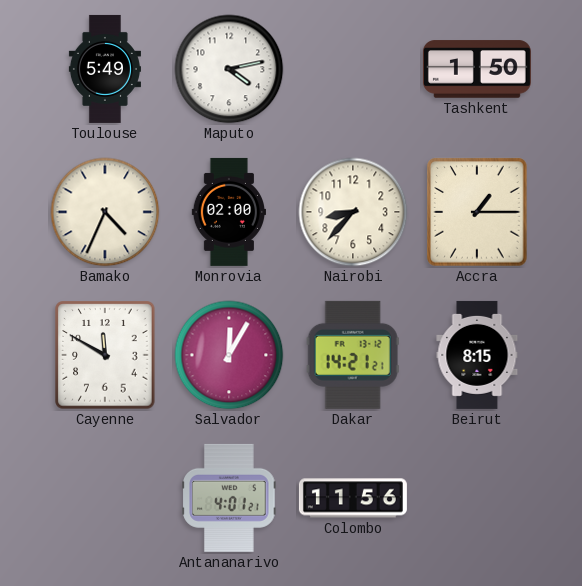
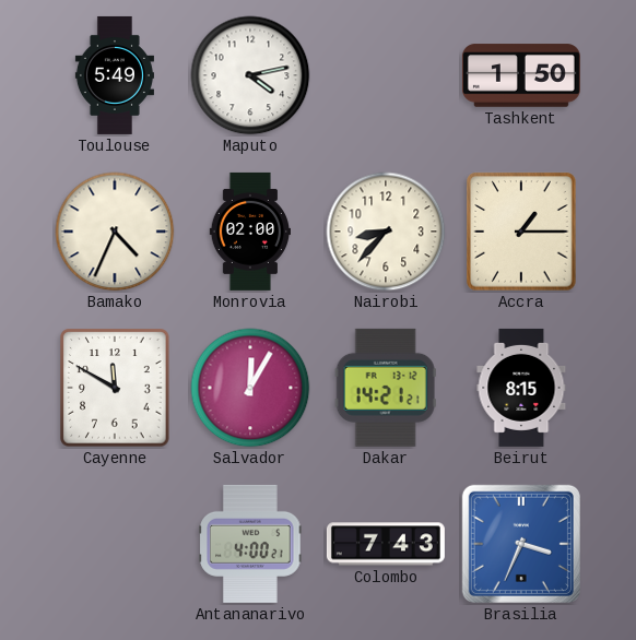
Antananarivo: 4:01 -> 4:00 (250, 544)
Colombo: 11:56 -> 7:43 (386, 544)
Brasilia: none -> 3:34 (521, 544)
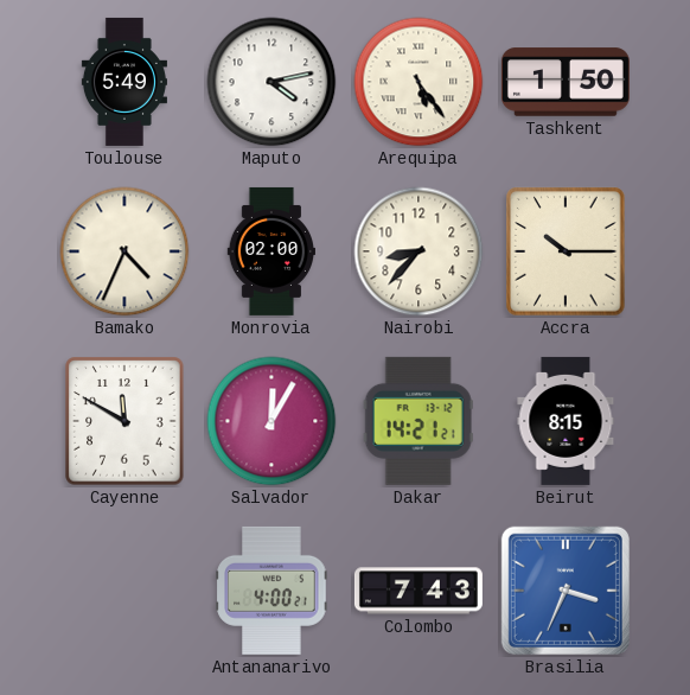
Arequipa: none -> 5:24 (419, 82)
Accra: 1:15 -> 10:15 (566, 251)
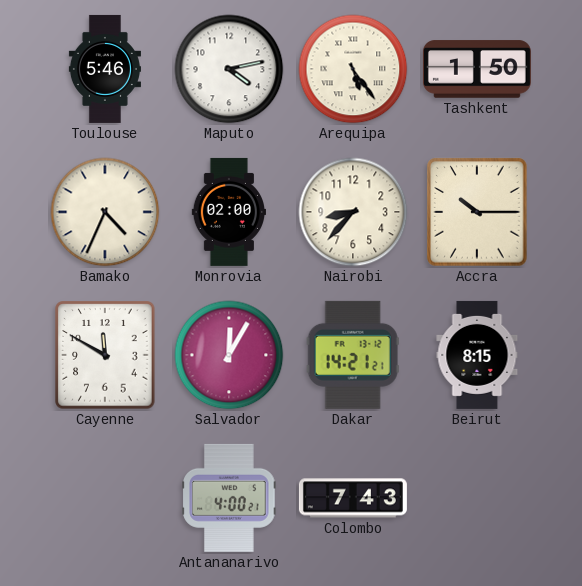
Toulouse: 5:49 -> 5:46 (105, 69)
Brasilia: 3:34 -> none (566, 591)
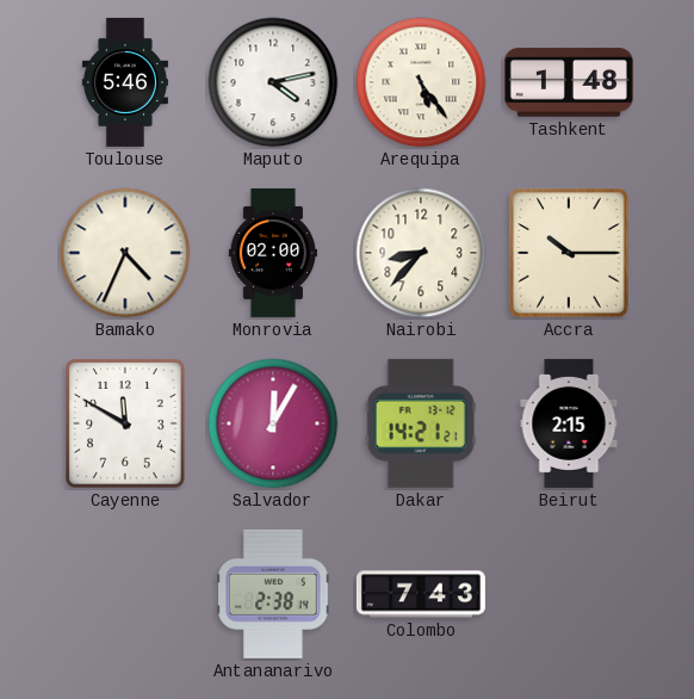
Tashkent: 1:50 -> 1:48 (569, 82)
Beirut: 8:15 -> 2:15 (569, 423)
Antananarivo: 4:00 -> 2:38 (273, 594)
